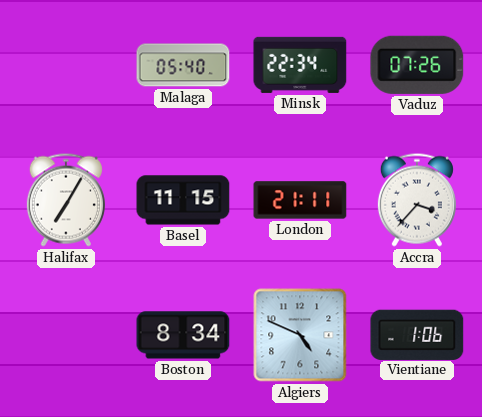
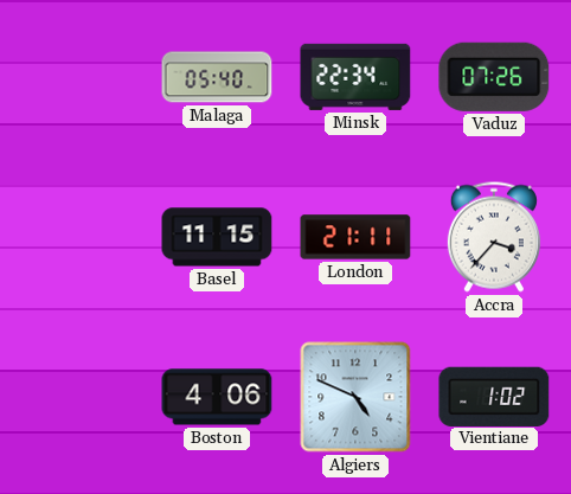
Halifax: 7:05 -> none (66, 200)
Boston: 8:34 -> 4:06 (217, 397)
Vientiane: 1:06 -> 1:02 (494, 396)
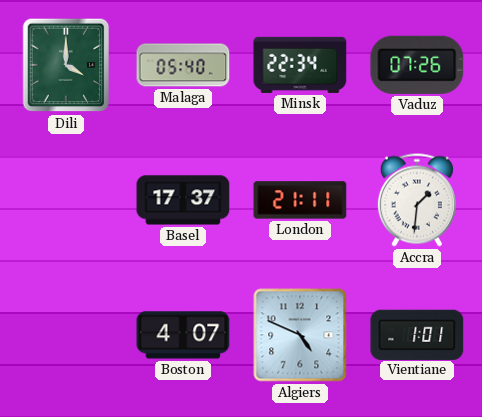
Dili: none -> 4:00 (66, 65)
Basel: 11:15 -> 17:37 (183, 200)
Accra: 3:37 -> 1:31 (417, 200)
Boston: 4:06 -> 4:07 (183, 335)
Vientiane: 1:02 -> 1:01 (417, 334)
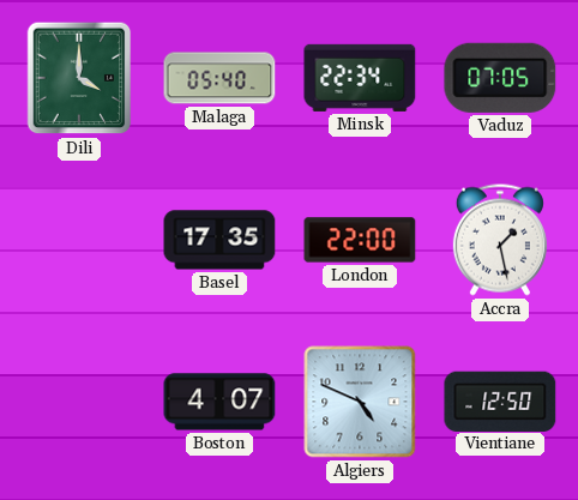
Vaduz: 07:26 -> 07:05 (500, 78)
Basel: 17:37 -> 17:35 (219, 240)
London: 21:11 -> 22:00 (360, 240)
Accra: 1:31 -> 1:28 (500, 240)
Vientiane: 1:01 -> 12:50 (500, 400)
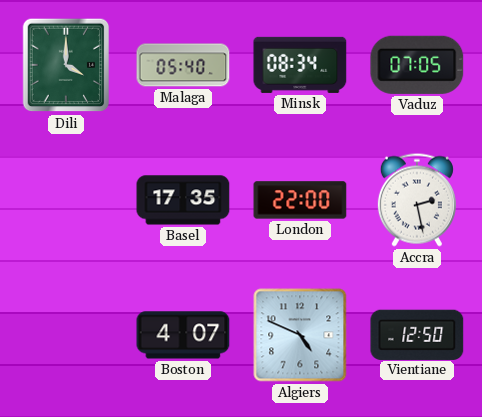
Minsk: 22:34 -> 08:34 (300, 65)
Accra: 1:28 -> 2:28 (417, 200)
